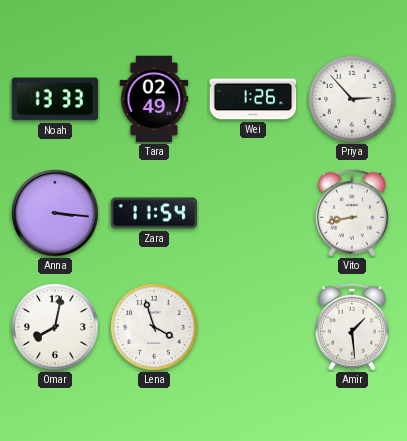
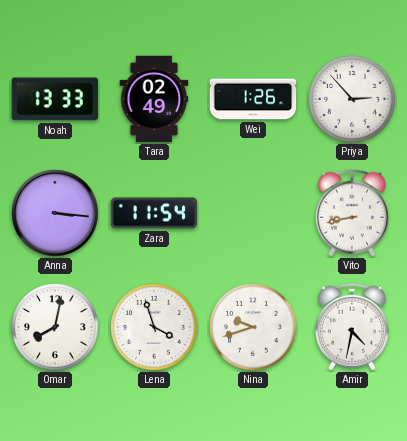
Nina: none -> 9:42 (253, 327)
Amir: 1:29 -> 4:32 (352, 327)
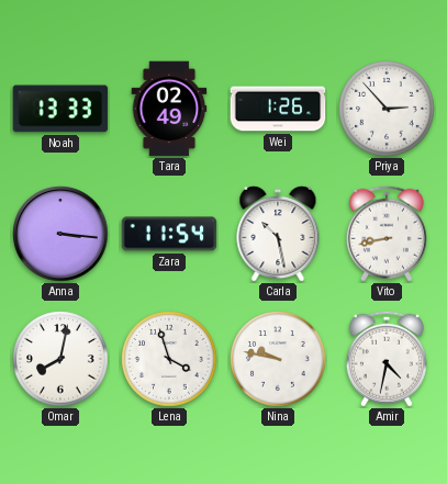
Carla: none -> 10:28 (278, 233)
Nina: 9:42 -> 9:47 (278, 359)
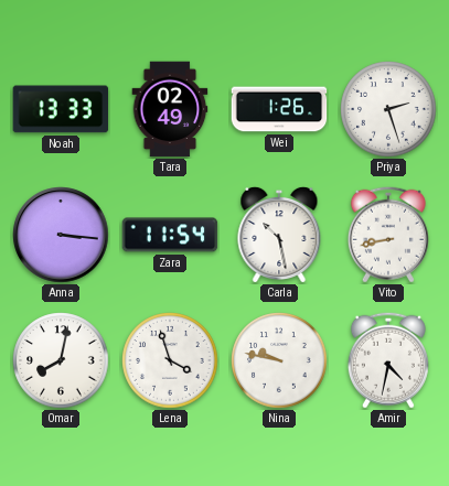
Priya: 2:53 -> 2:27 (388, 109)
